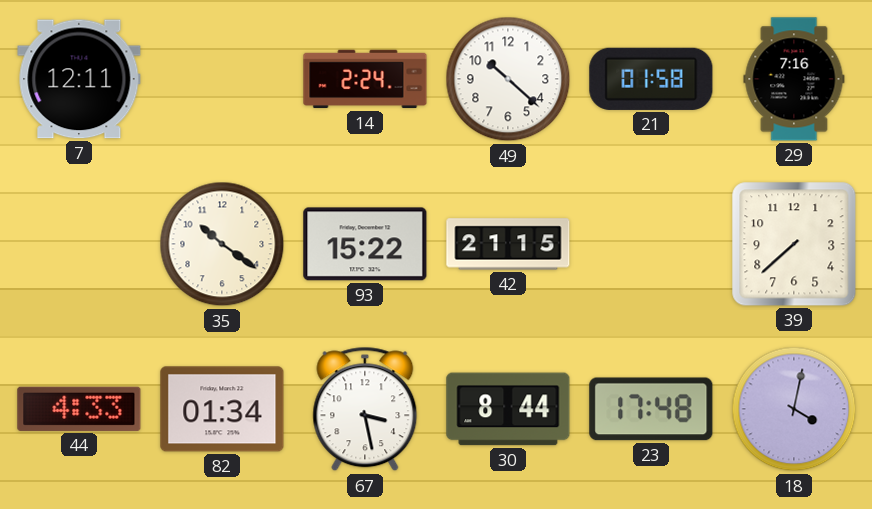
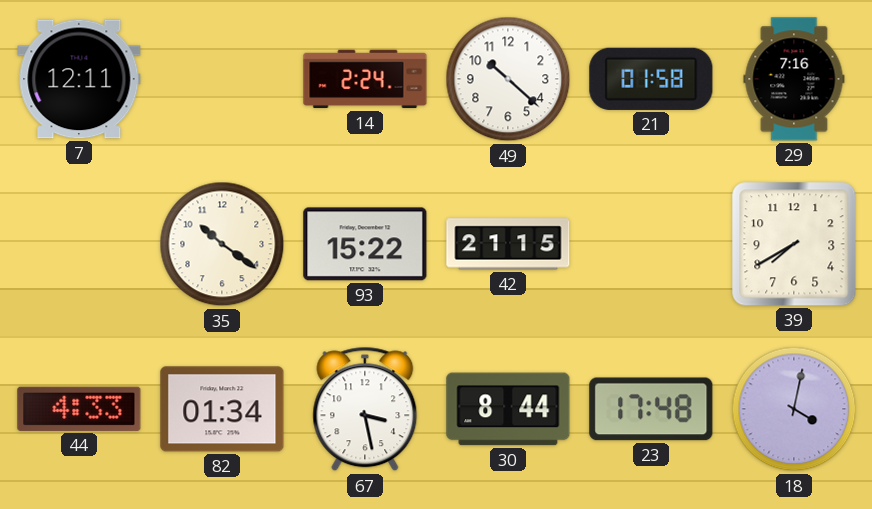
39: 7:38 -> 7:40 (794, 244)
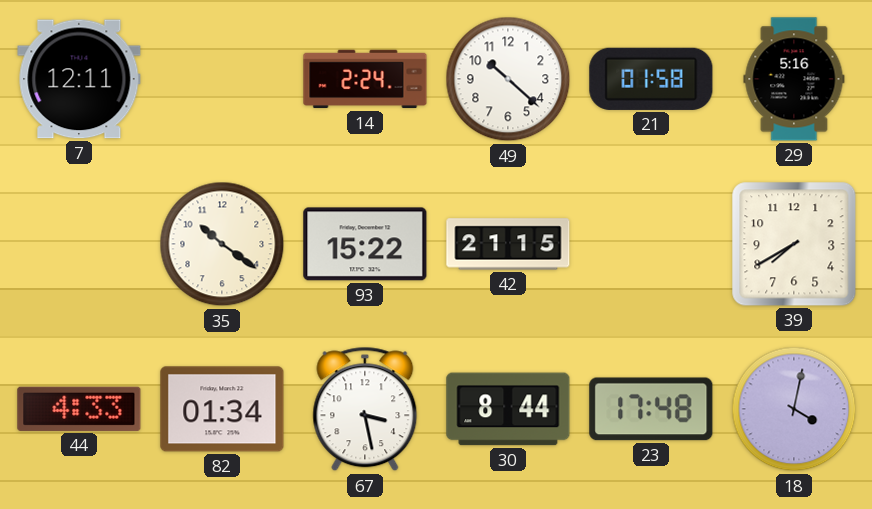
29: 7:16 -> 5:16 (794, 79)
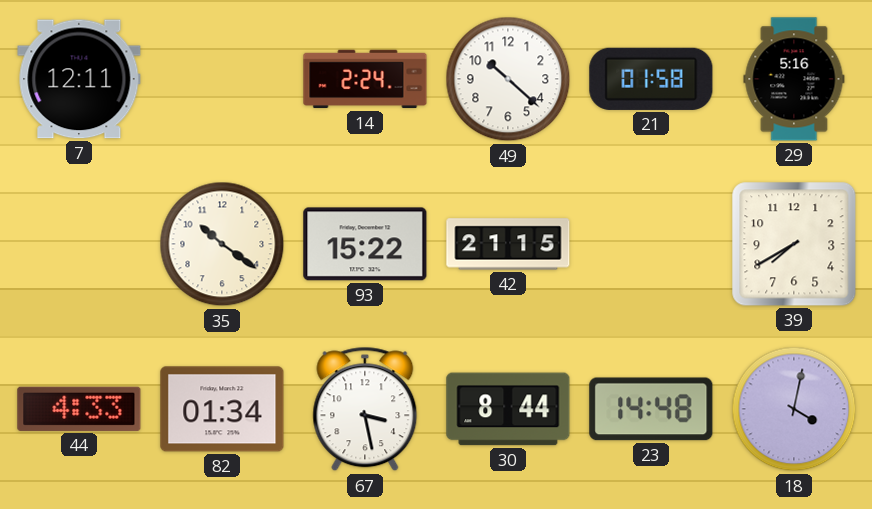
23: 17:48 -> 14:48 (651, 409)
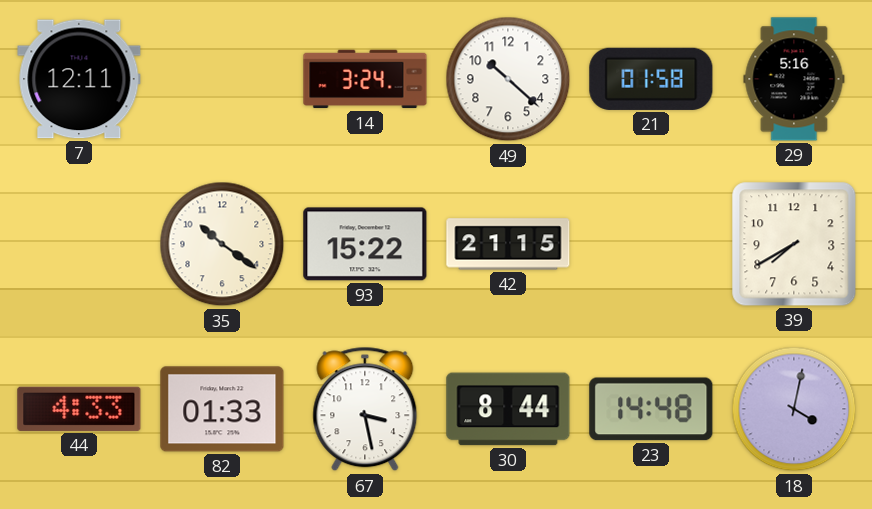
14: 2:24 -> 3:24 (365, 79)
82: 01:34 -> 01:33 (222, 409)
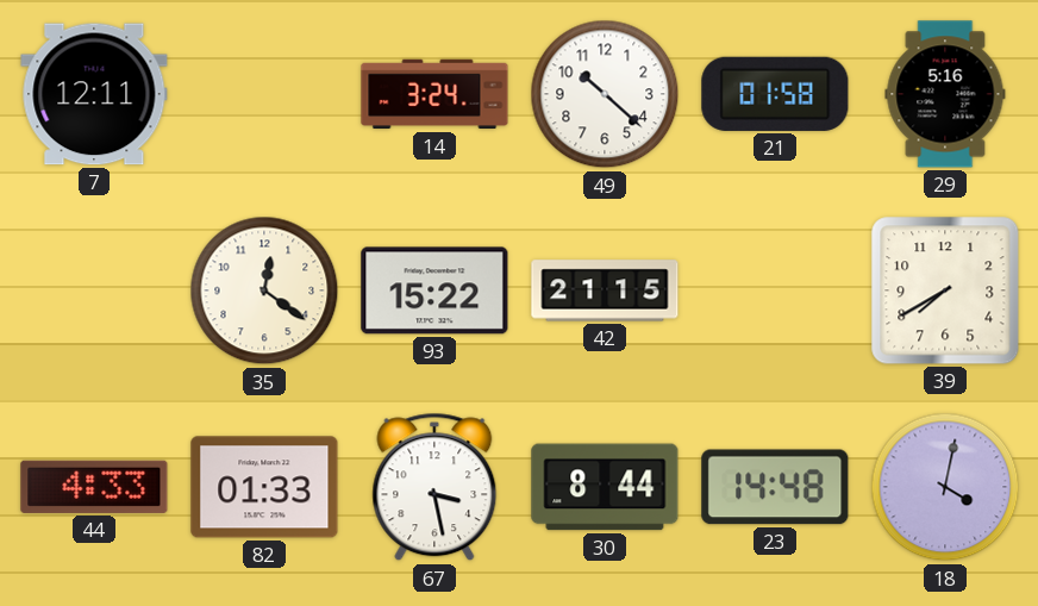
35: 10:21 -> 12:21 (264, 290)
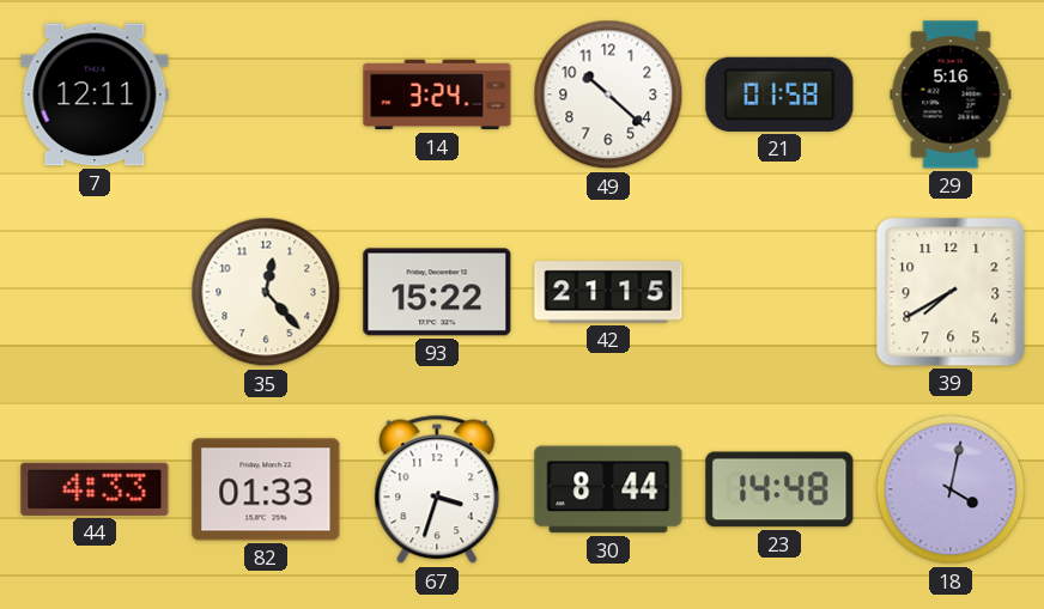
35: 12:21 -> 12:23 (266, 292)
67: 3:28 -> 3:33 (437, 489)
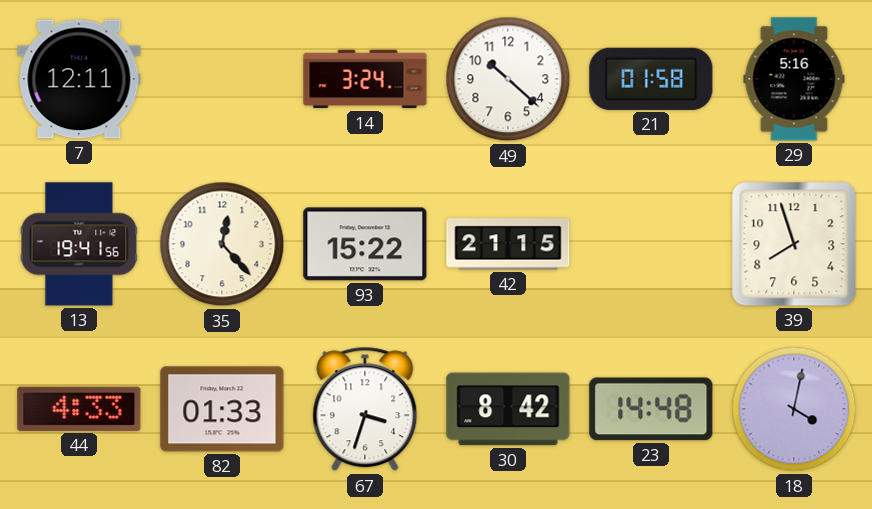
13: none -> 19:41 (79, 244)
39: 7:40 -> 7:57 (794, 244)
30: 8:44 -> 8:42 (508, 409)
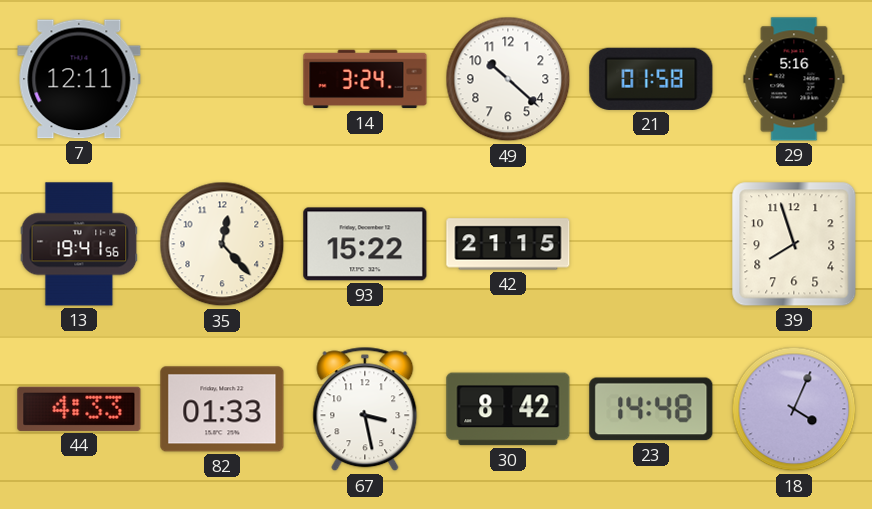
67: 3:33 -> 3:28 (365, 409)
18: 4:02 -> 4:04 (794, 409)
